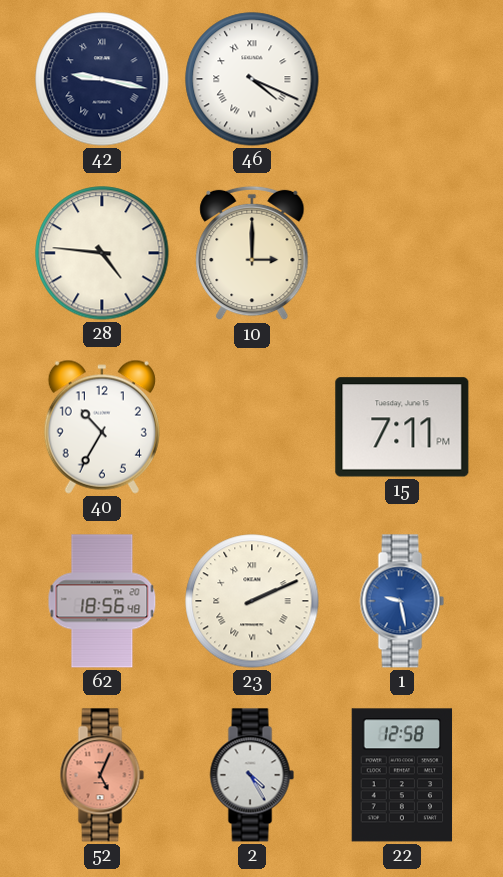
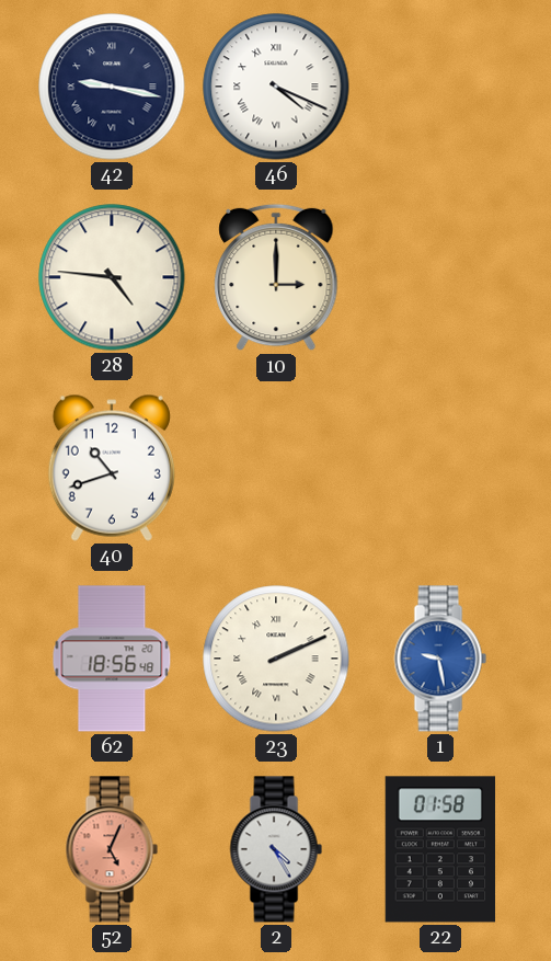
40: 10:35 -> 10:42 (112, 468)
15: 7:11 -> none (402, 427)
22: 12:58 -> 01:58 (440, 849)
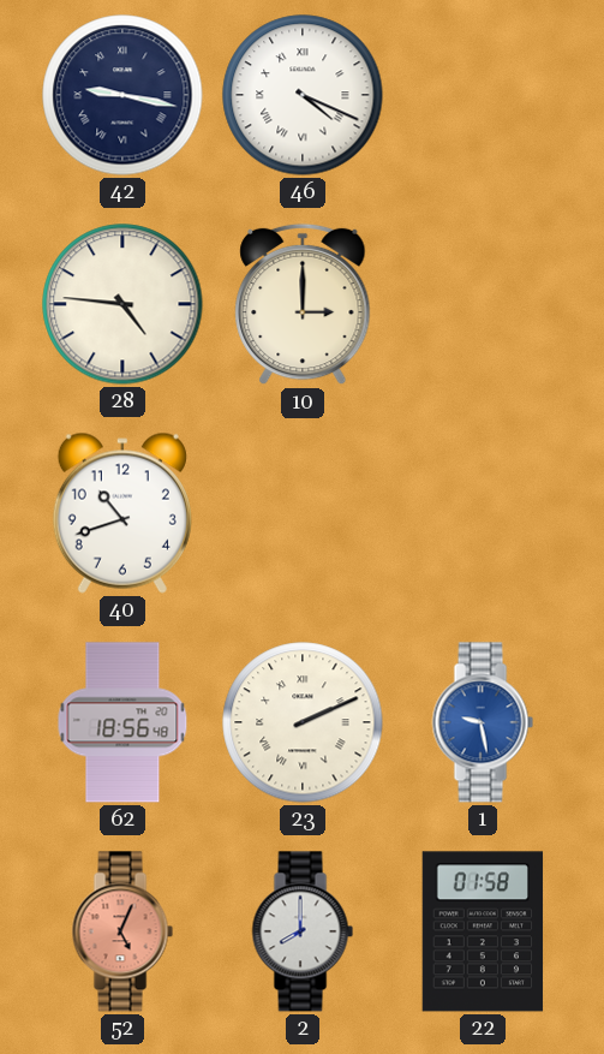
2: 4:25 -> 8:00 (303, 931)
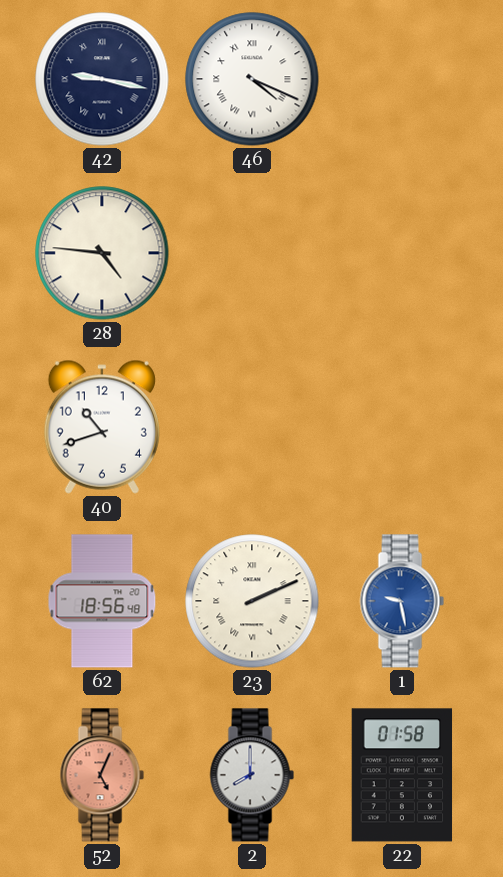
10: 3:00 -> none (303, 304)
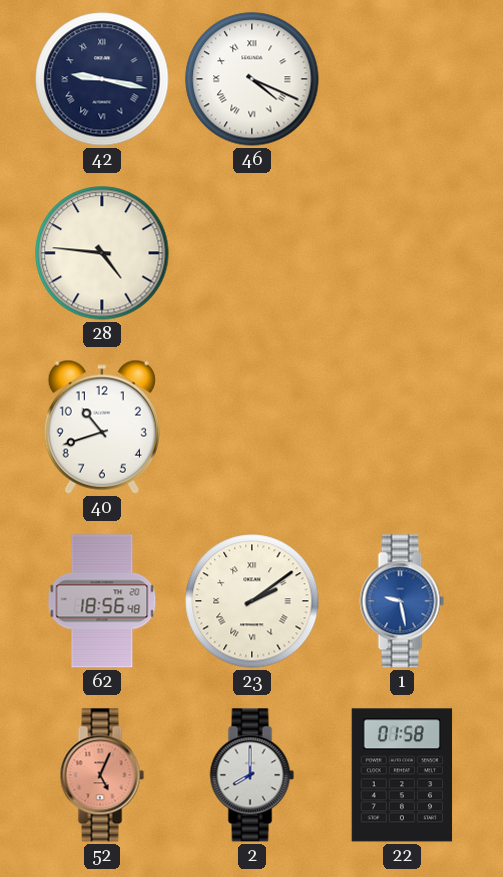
23: 2:11 -> 2:09 (252, 601)
